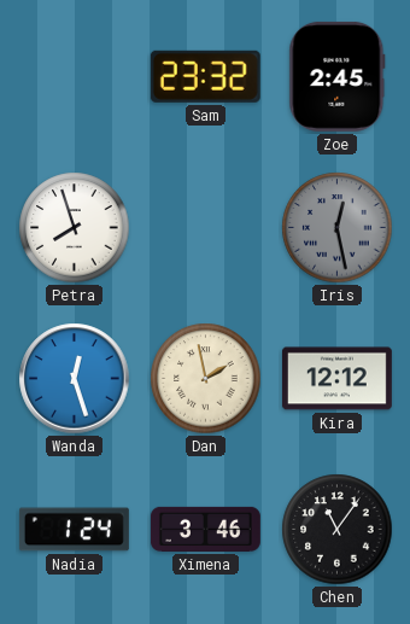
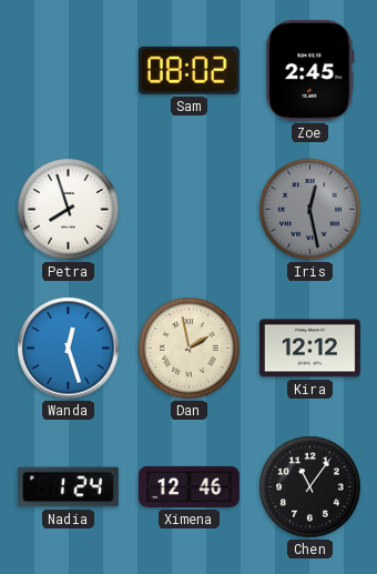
Sam: 23:32 -> 08:02 (188, 70)
Ximena: 3:46 -> 12:46 (188, 486)
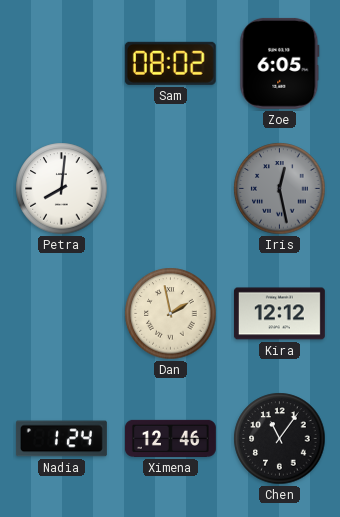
Zoe: 2:45 -> 6:05 (280, 63)
Petra: 7:57 -> 8:01 (62, 189)
Wanda: 12:27 -> none (69, 349)
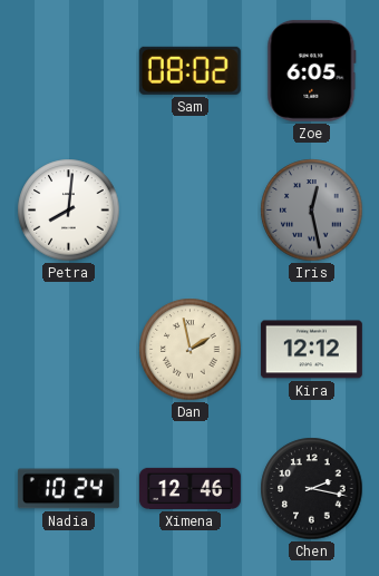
Nadia: 1:24 -> 10:24 (68, 489)
Chen: 11:06 -> 2:17 (312, 489)
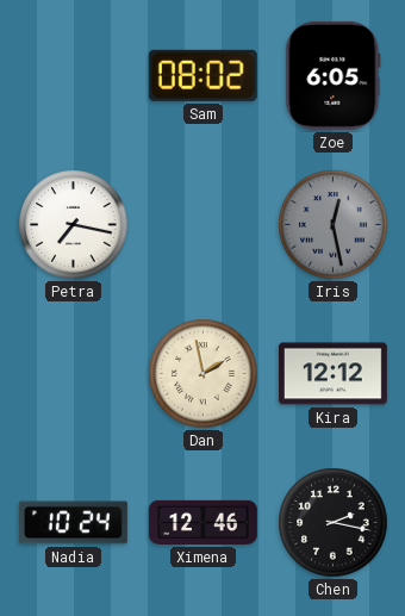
Petra: 8:01 -> 7:17 (74, 225)
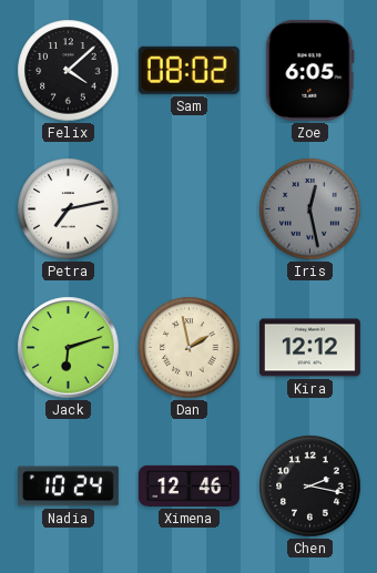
Felix: none -> 4:08 (69, 71)
Petra: 7:17 -> 7:13 (69, 209)
Jack: none -> 6:12 (69, 348)
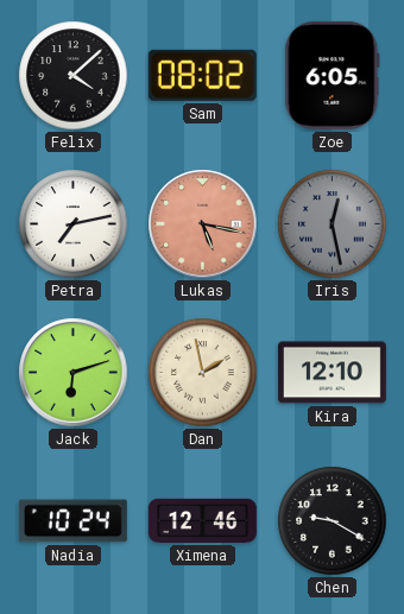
Lukas: none -> 5:17 (203, 224)
Kira: 12:12 -> 12:10 (332, 373)
Chen: 2:17 -> 9:20 (333, 521)
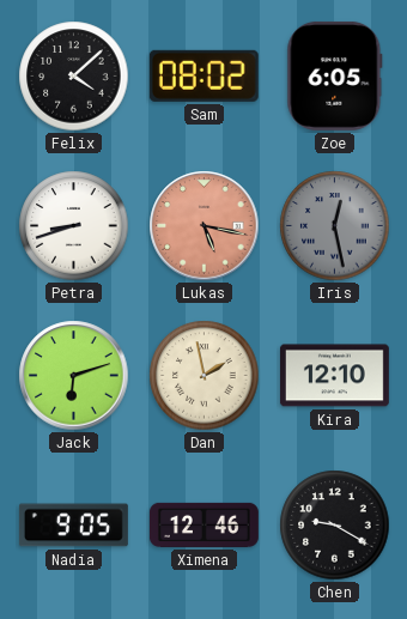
Petra: 7:13 -> 8:42 (74, 226)
Nadia: 10:24 -> 9:05 (73, 526)
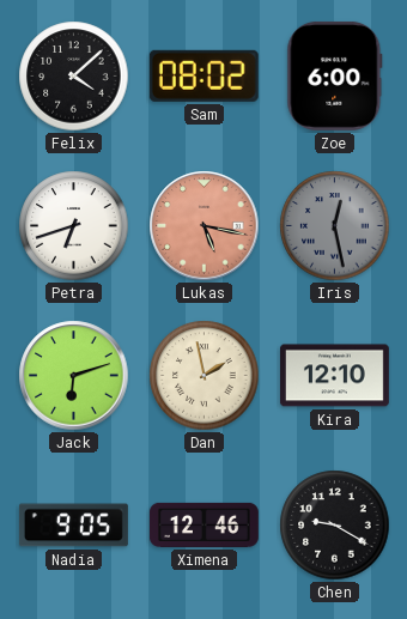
Zoe: 6:05 -> 6:00 (335, 75)
Petra: 8:42 -> 6:42 (74, 226)
